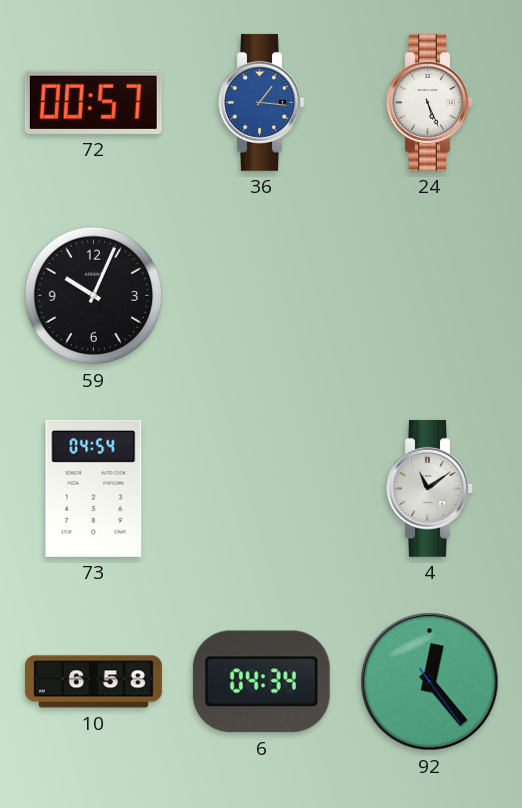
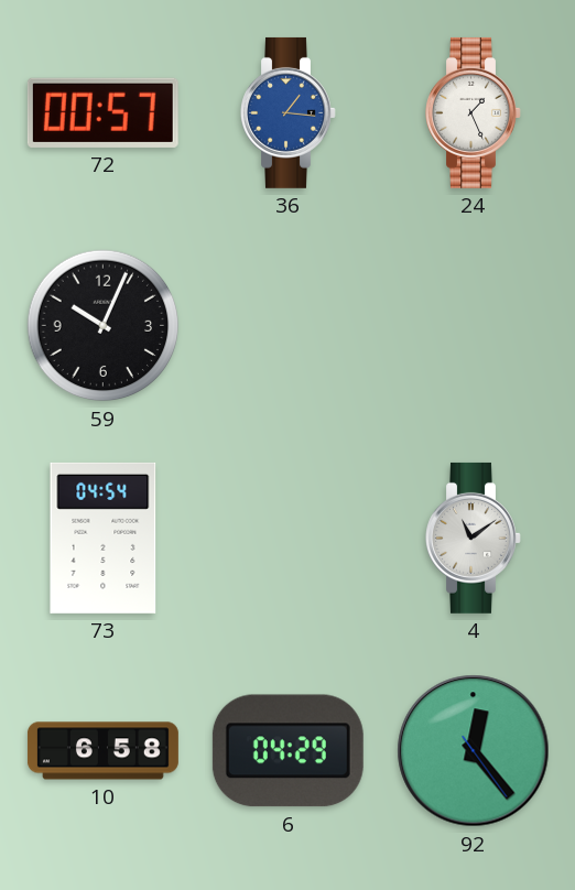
24: 5:26 -> 1:26 (474, 112)
6: 04:34 -> 04:29 (287, 751)
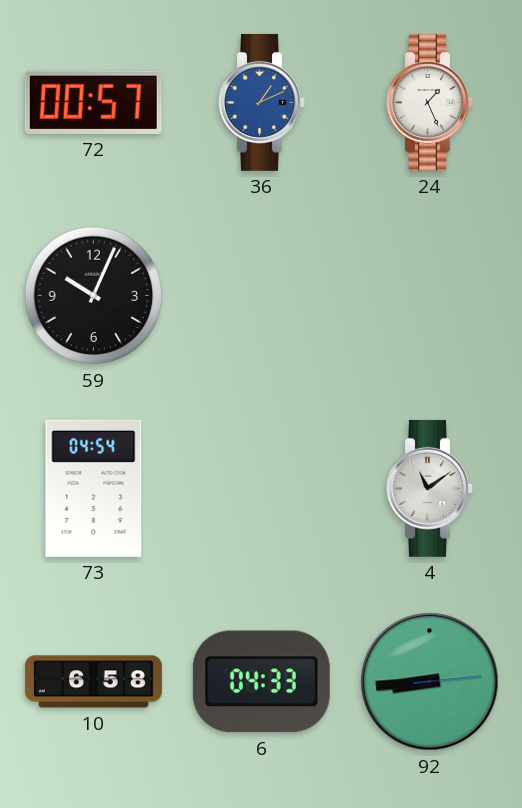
36: 1:16 -> 1:11 (262, 102)
6: 04:29 -> 04:33 (261, 682)
92: 12:23 -> 8:44 (430, 682)
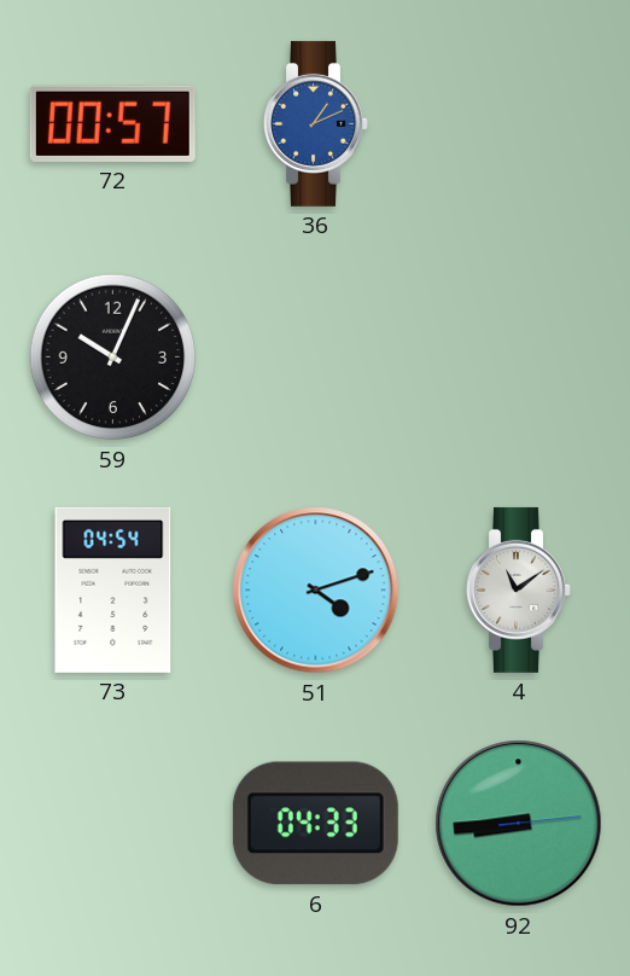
24: 1:26 -> none (430, 102)
51: none -> 4:12 (316, 591)
10: 6:58 -> none (93, 682)
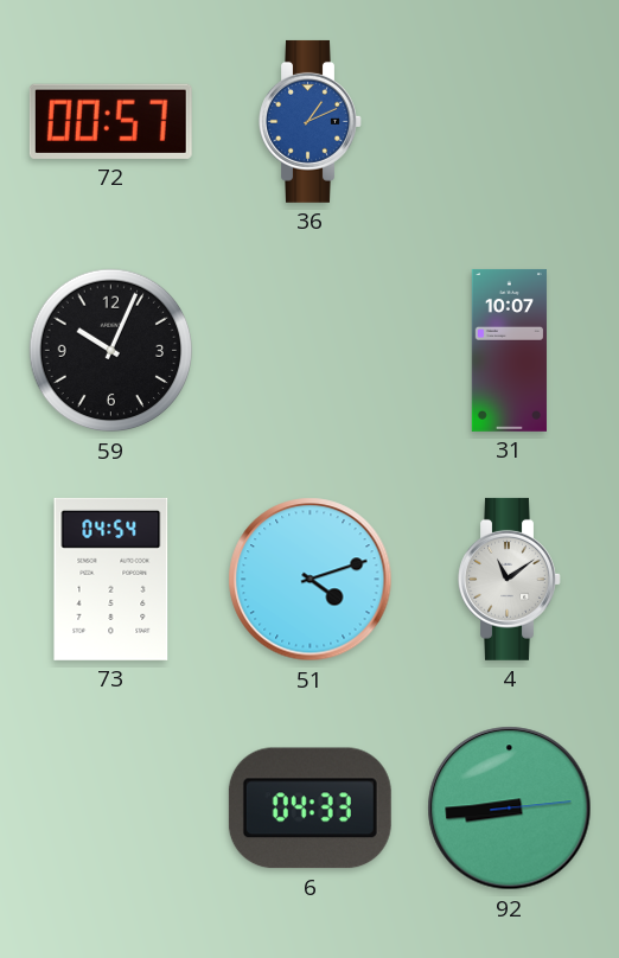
31: none -> 10:07 (509, 350)
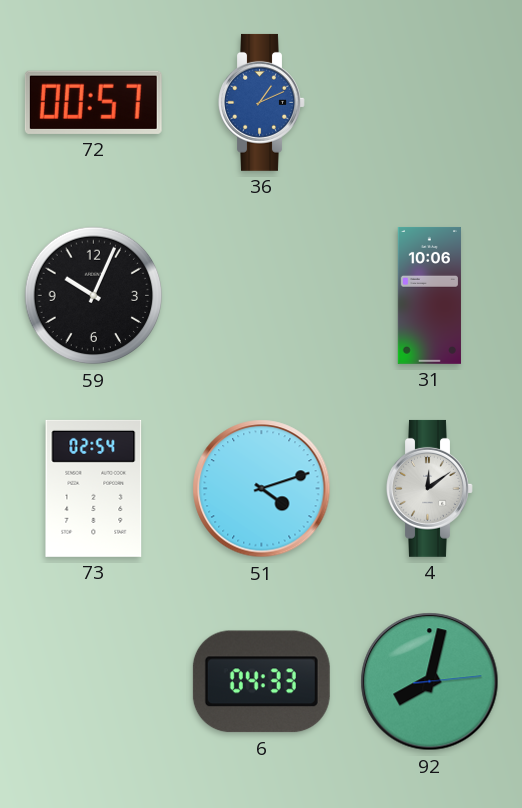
31: 10:07 -> 10:06 (429, 295)
73: 04:54 -> 02:54 (94, 488)
4: 11:09 -> 12:09 (430, 488)
92: 8:44 -> 8:02 (430, 682)
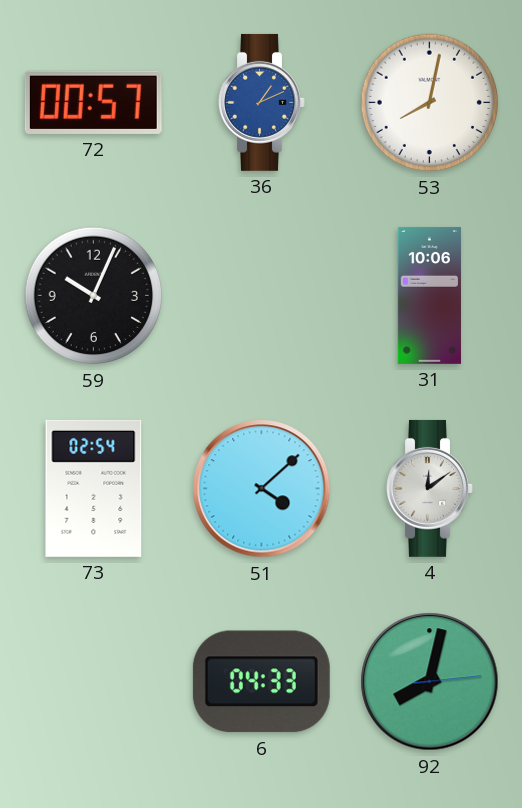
53: none -> 8:02 (430, 103)
51: 4:12 -> 4:08 (262, 489)
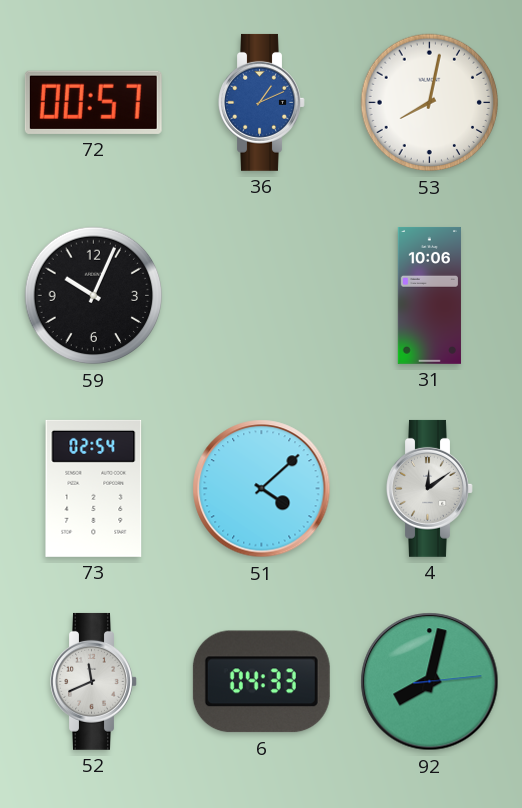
52: none -> 11:41 (94, 681)
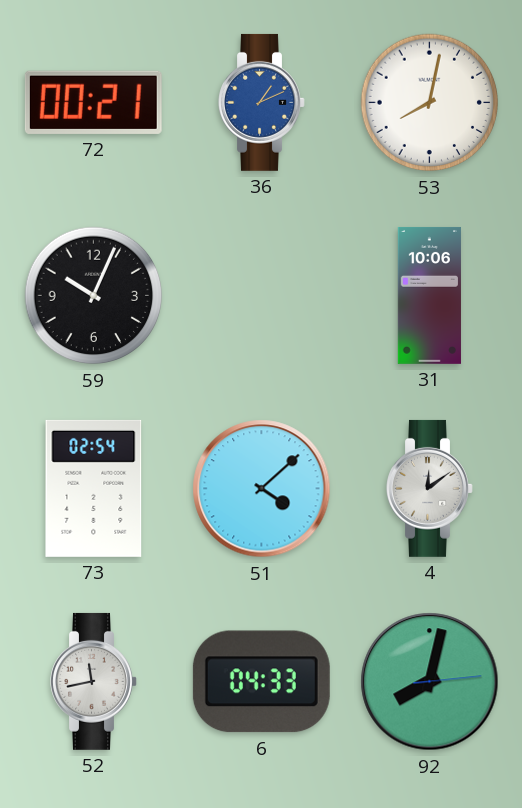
72: 00:57 -> 00:21 (93, 102)
52: 11:41 -> 11:43 (94, 681)
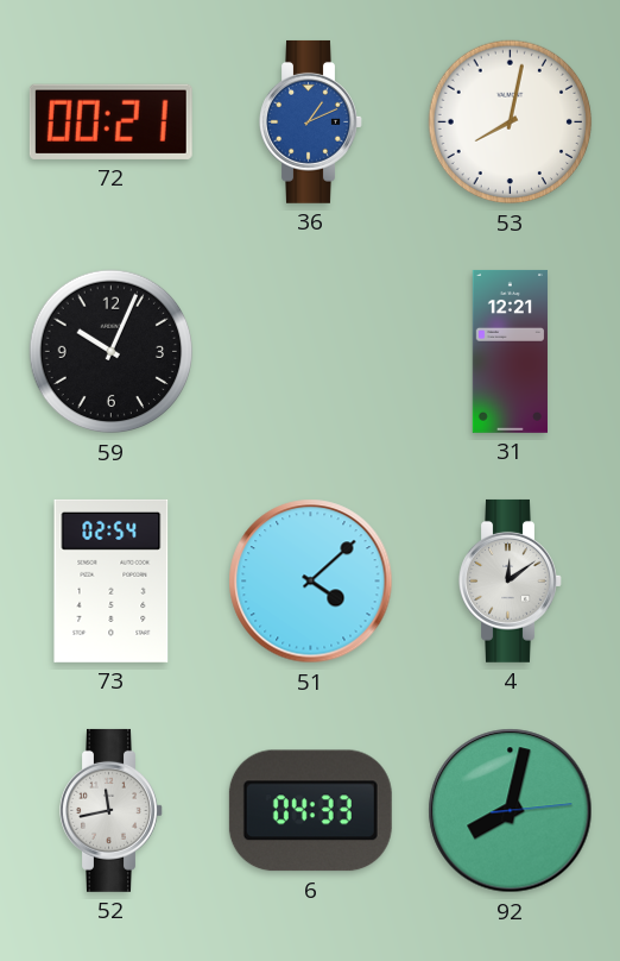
31: 10:06 -> 12:21 (510, 351)
